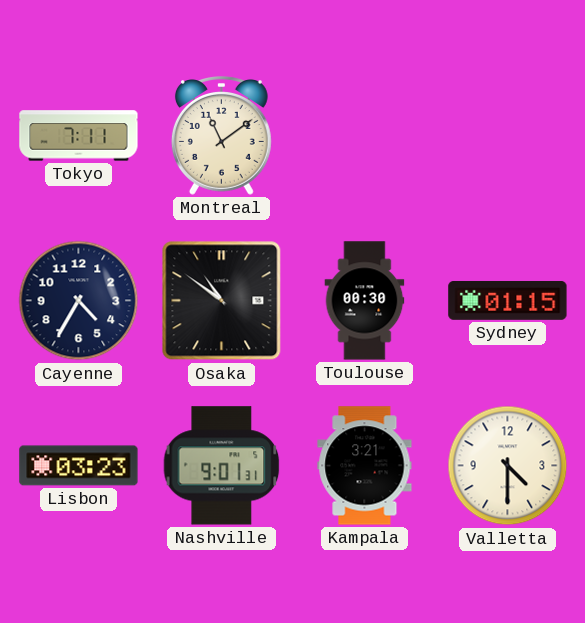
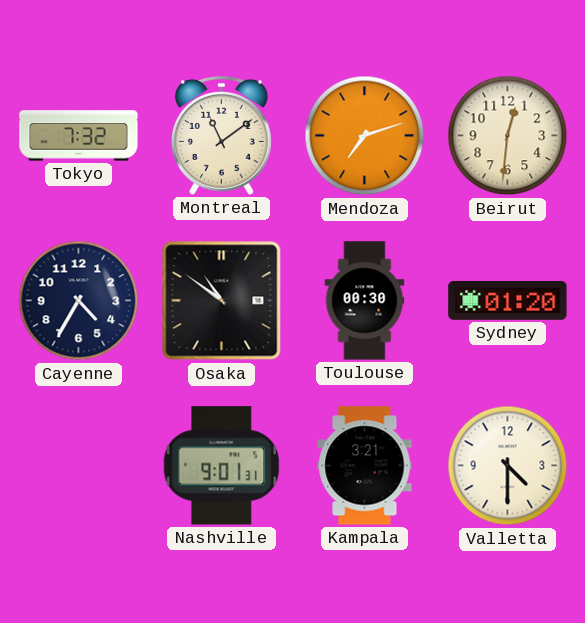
Tokyo: 7:11 -> 7:32 (79, 136)
Mendoza: none -> 7:12 (365, 136)
Beirut: none -> 12:31 (508, 136)
Sydney: 01:15 -> 01:20 (508, 300)
Lisbon: 03:23 -> none (79, 466)
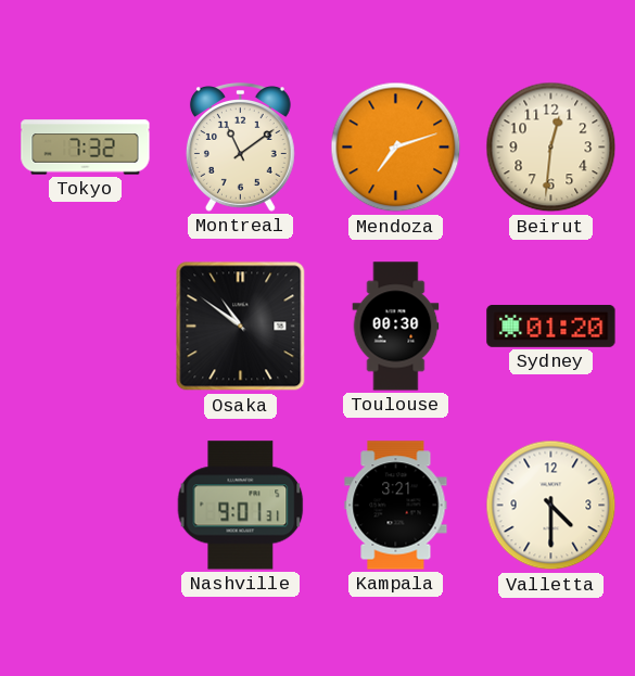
Cayenne: 4:35 -> none (79, 301)
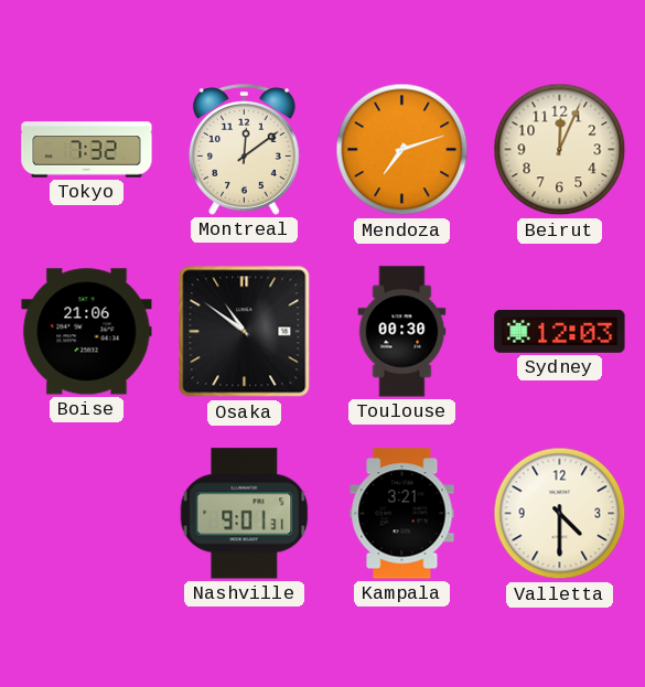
Montreal: 11:09 -> 12:09 (244, 150)
Beirut: 12:31 -> 12:04 (560, 150)
Boise: none -> 21:06 (87, 332)
Sydney: 01:20 -> 12:03 (560, 331)
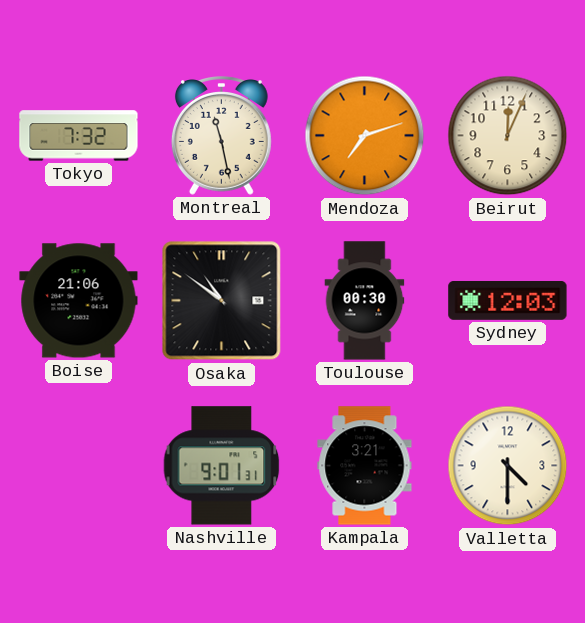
Montreal: 12:09 -> 11:28 (221, 136)
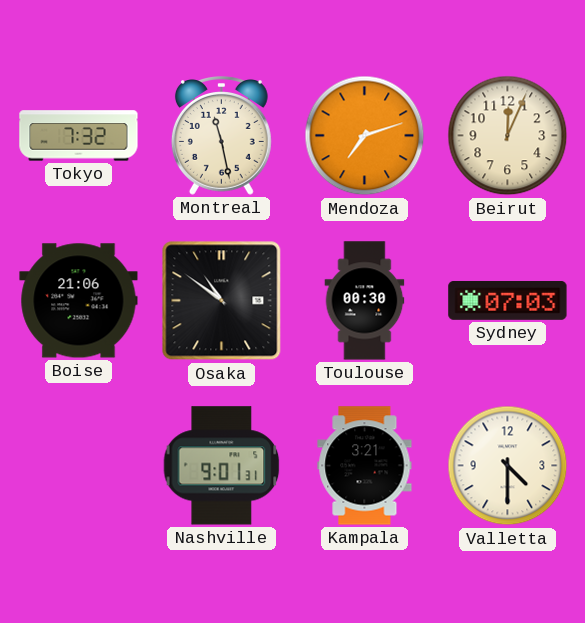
Sydney: 12:03 -> 07:03 (508, 300)
